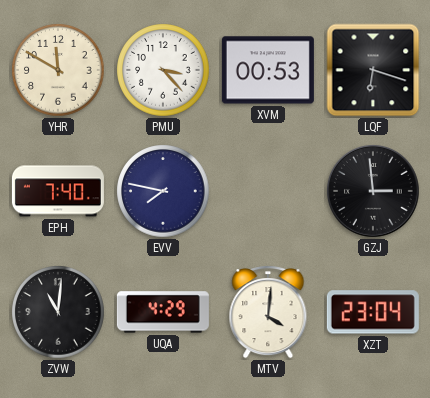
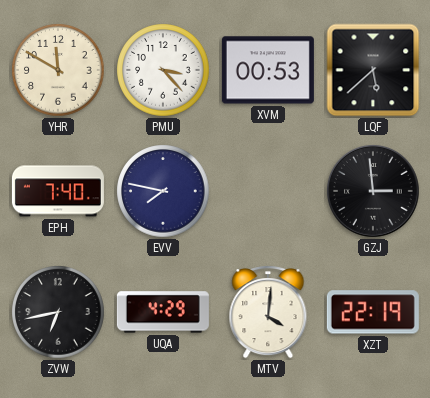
LQF: 6:18 -> 5:38 (373, 70)
ZVW: 11:01 -> 6:43 (58, 312)
XZT: 23:04 -> 22:19 (373, 312)
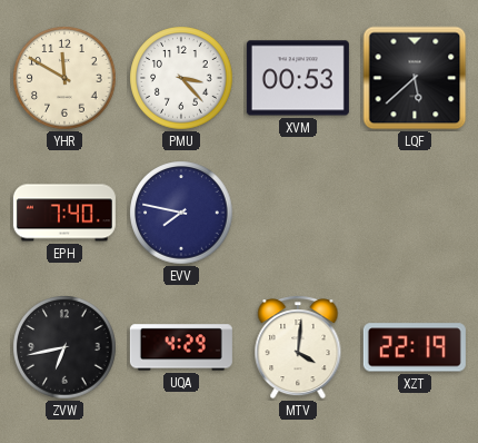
GZJ: 2:59 -> none (374, 192)
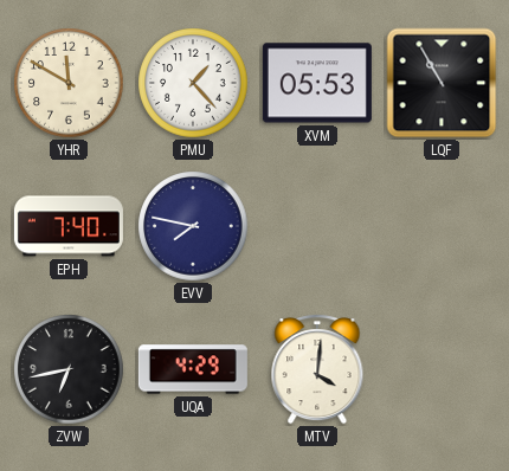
PMU: 3:23 -> 1:23 (193, 83)
XVM: 00:53 -> 05:53 (317, 83)
LQF: 5:38 -> 10:55 (442, 83)
XZT: 22:19 -> none (415, 347)
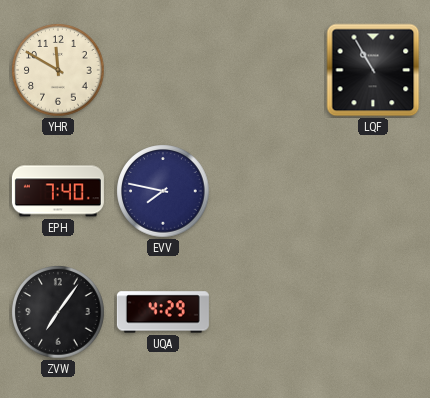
PMU: 1:23 -> none (193, 83)
XVM: 05:53 -> none (317, 83)
ZVW: 6:43 -> 7:06 (58, 312)
MTV: 4:01 -> none (317, 369)
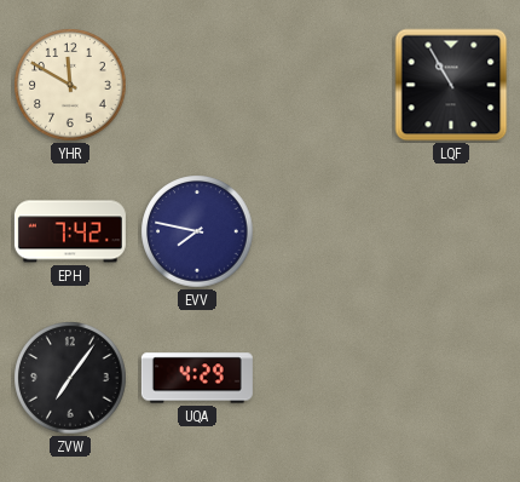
EPH: 7:40 -> 7:42 (70, 231)
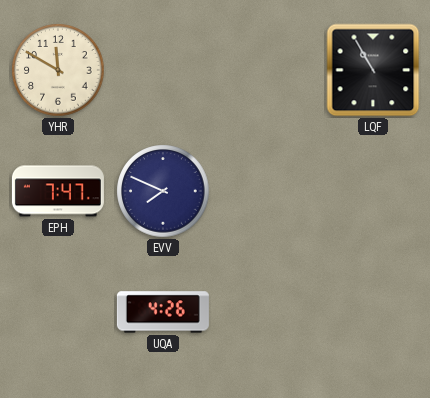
EPH: 7:42 -> 7:47 (58, 191)
EVV: 7:47 -> 7:49 (163, 191)
ZVW: 7:06 -> none (70, 378)
UQA: 4:29 -> 4:26 (163, 312)
